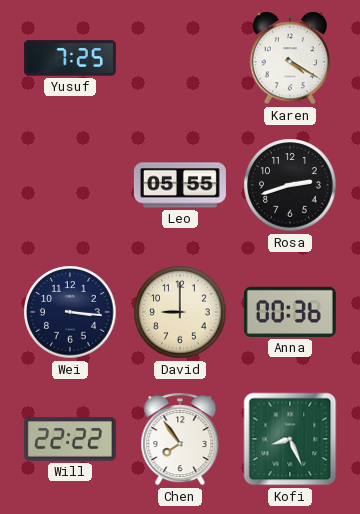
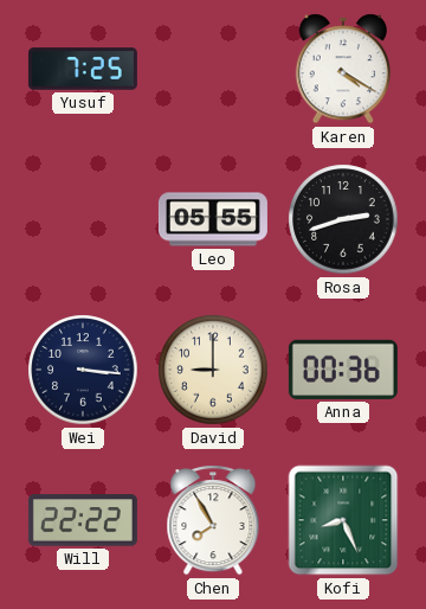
Chen: 7:54 -> 7:55 (213, 520)
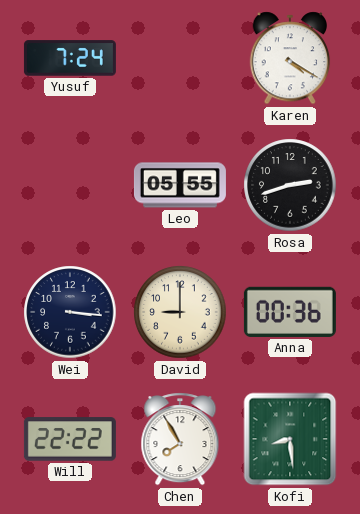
Yusuf: 7:25 -> 7:24 (70, 58)
Kofi: 8:26 -> 8:29 (290, 439)
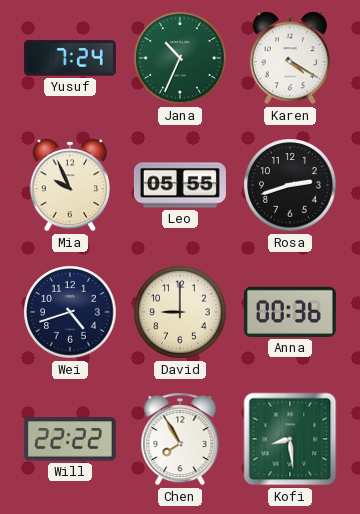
Jana: none -> 10:34 (180, 58)
Mia: none -> 9:56 (70, 185)
Wei: 3:16 -> 4:42 (70, 312)
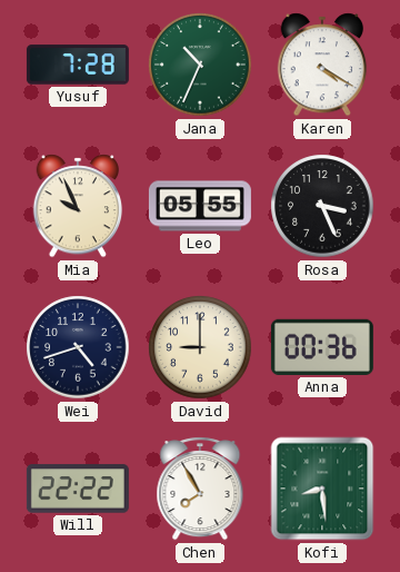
Yusuf: 7:24 -> 7:28 (78, 65)
Rosa: 2:42 -> 3:26 (322, 206)
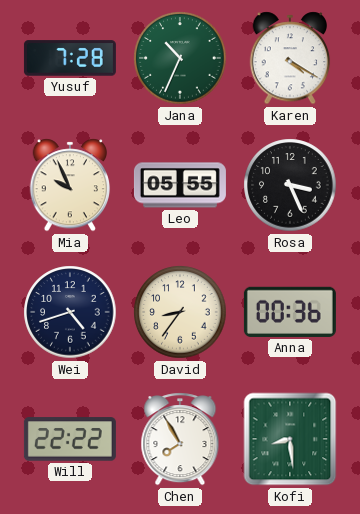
David: 9:00 -> 8:36 (180, 312)
